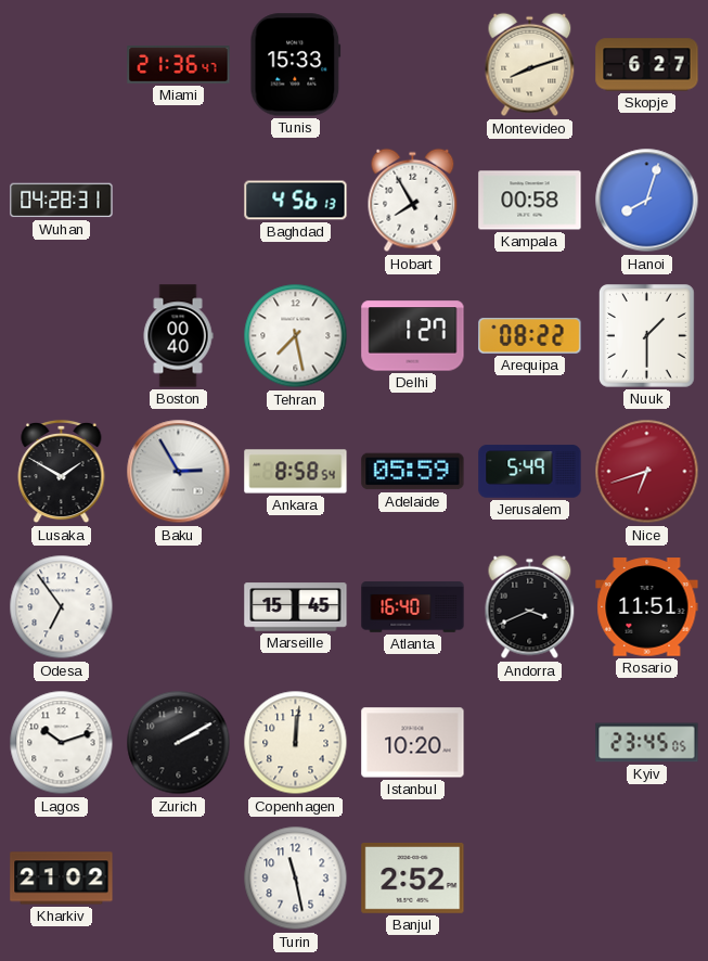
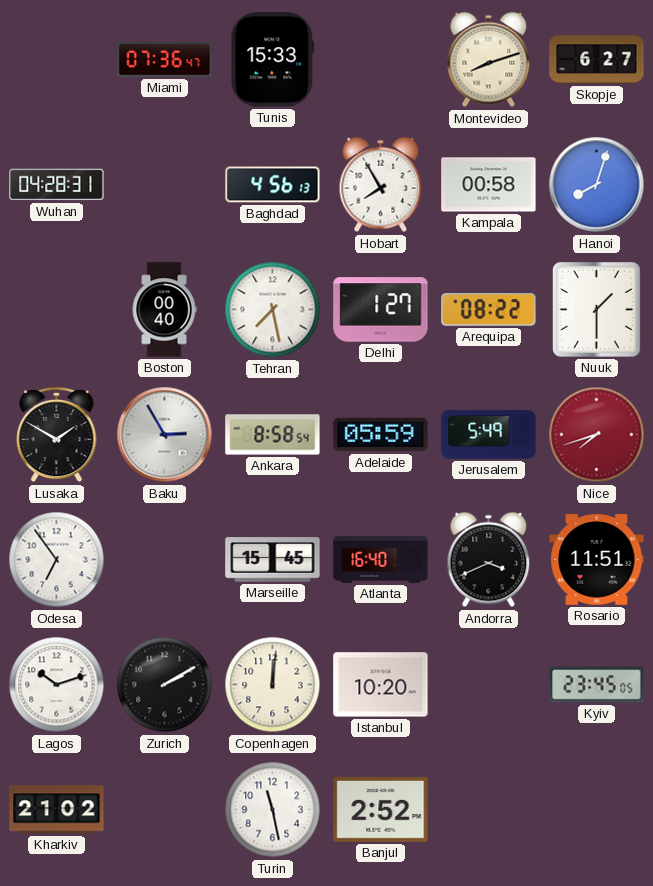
Miami: 21:36 -> 07:36 (165, 60)
Nice: 6:42 -> 7:42 (597, 435)
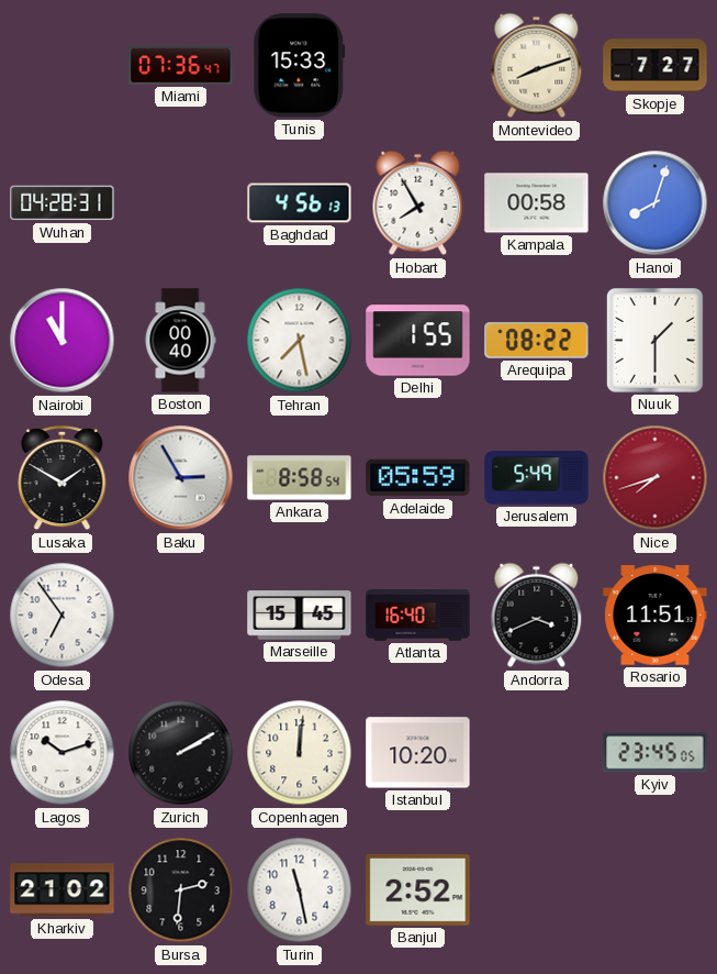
Skopje: 6:27 -> 7:27 (656, 66)
Nairobi: none -> 11:00 (63, 341)
Delhi: 1:27 -> 1:55 (418, 341)
Bursa: none -> 2:31 (181, 890)
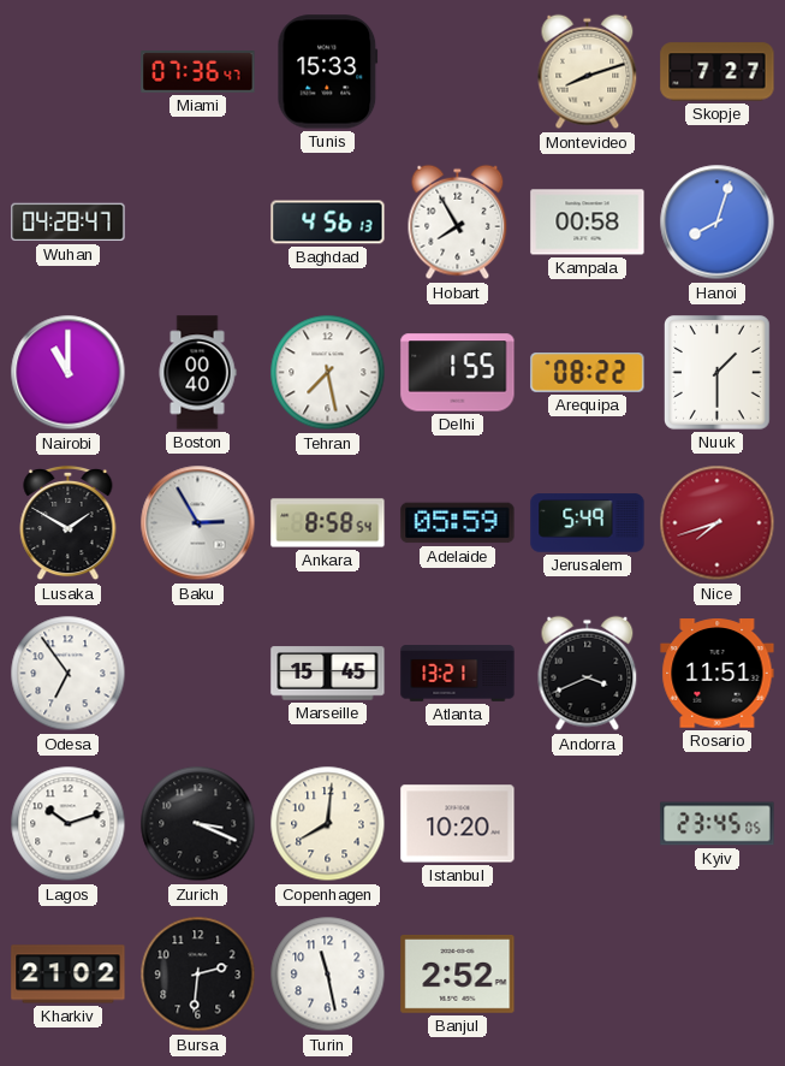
Wuhan: 04:28:31 -> 04:28:47 (69, 223)
Atlanta: 16:40 -> 13:21 (458, 674)
Zurich: 2:10 -> 3:19 (198, 824)
Copenhagen: 12:01 -> 8:01 (328, 824)
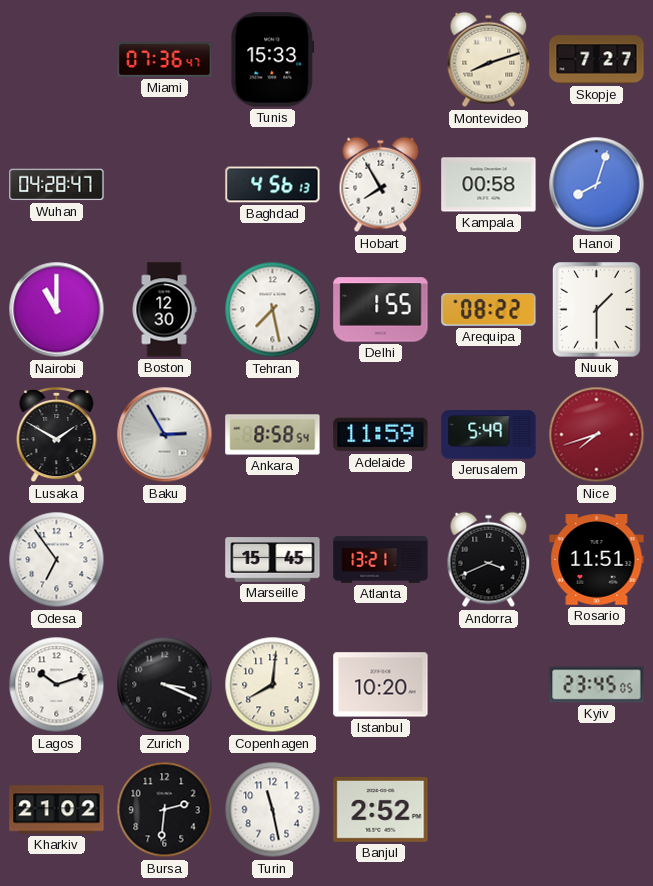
Boston: 00:40 -> 12:30 (164, 310)
Adelaide: 05:59 -> 11:59 (381, 435)
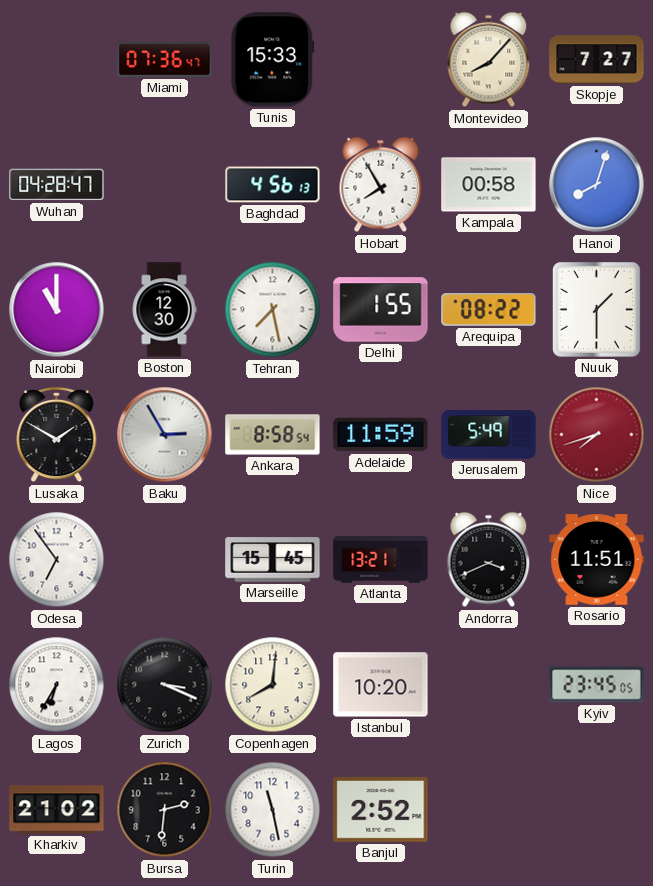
Montevideo: 8:12 -> 8:07 (489, 60)
Lagos: 10:12 -> 6:35 (57, 685)
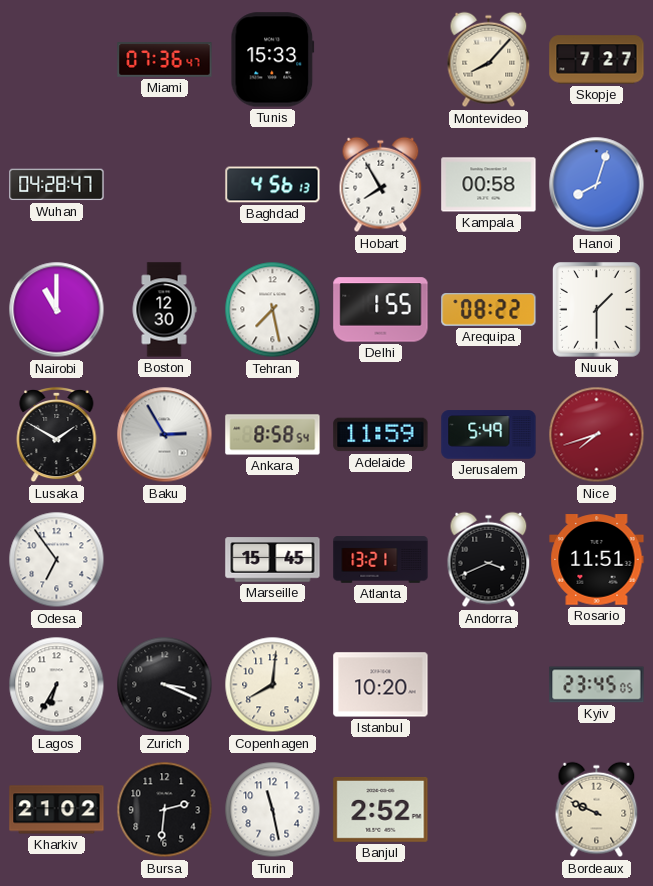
Bordeaux: none -> 9:49 (597, 810)
